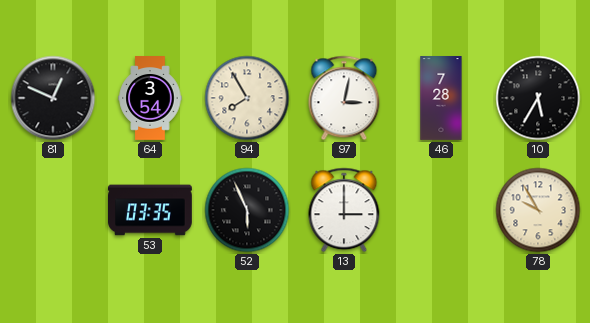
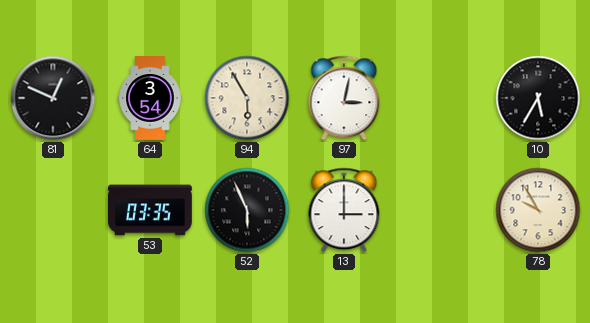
94: 7:55 -> 5:55 (247, 98)
46: 7:28 -> none (441, 98)
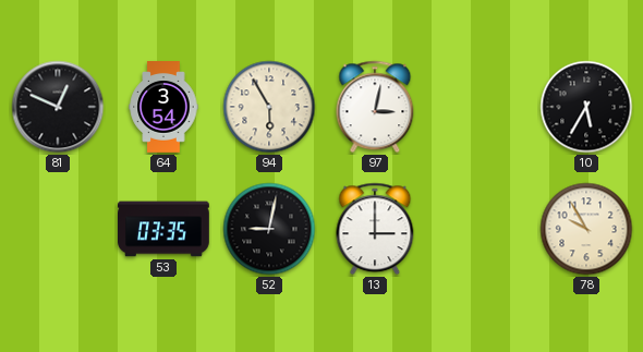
52: 5:56 -> 9:02 (269, 229)
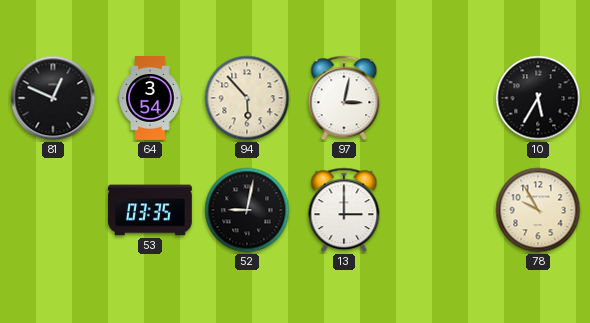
94: 5:55 -> 5:53 (247, 98)
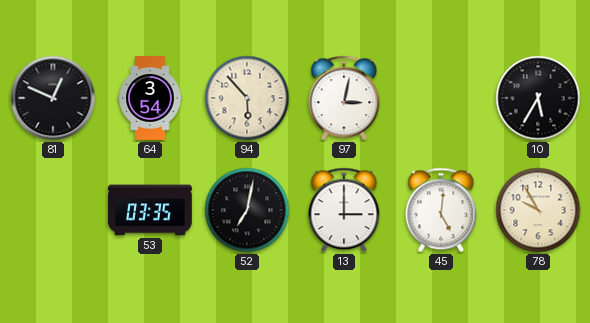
52: 9:02 -> 7:02 (247, 210)
45: none -> 5:01 (441, 210)
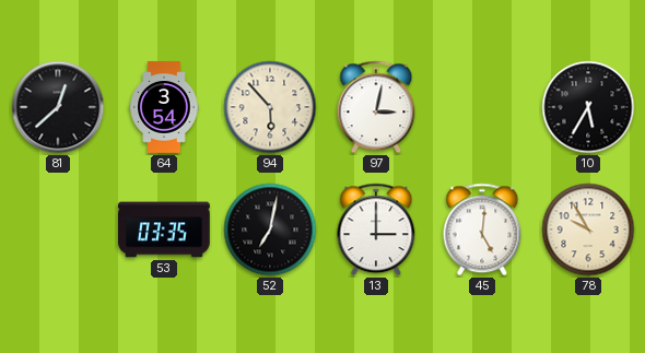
81: 12:49 -> 12:38 (58, 107)
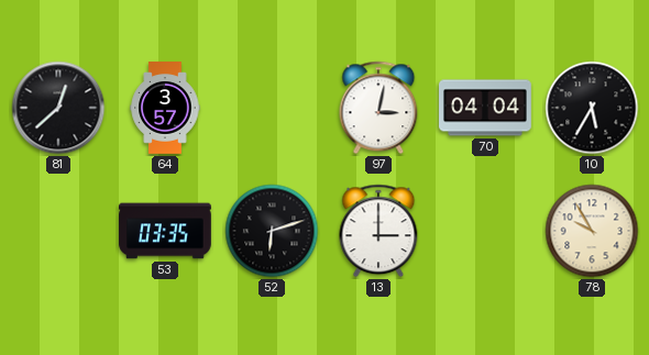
64: 3:54 -> 3:57 (165, 108)
94: 5:53 -> none (270, 107)
70: none -> 04:04 (485, 108)
52: 7:02 -> 6:12 (272, 231)
45: 5:01 -> none (482, 230)
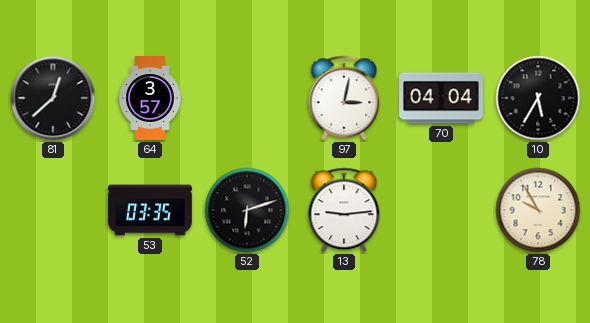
13: 3:00 -> 9:14 (344, 210)
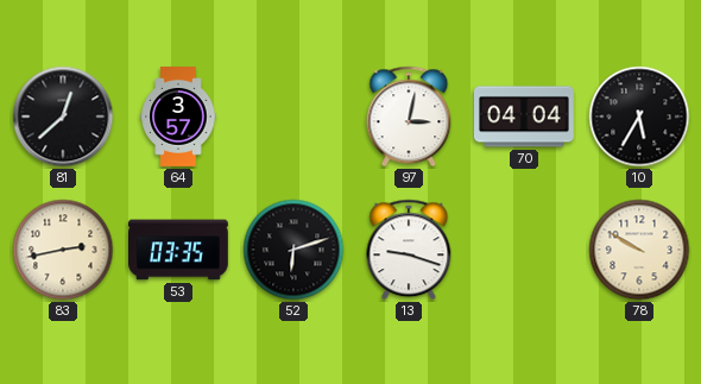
83: none -> 2:43 (63, 250)
13: 9:14 -> 9:18 (409, 250)
78: 9:55 -> 9:50 (639, 250)
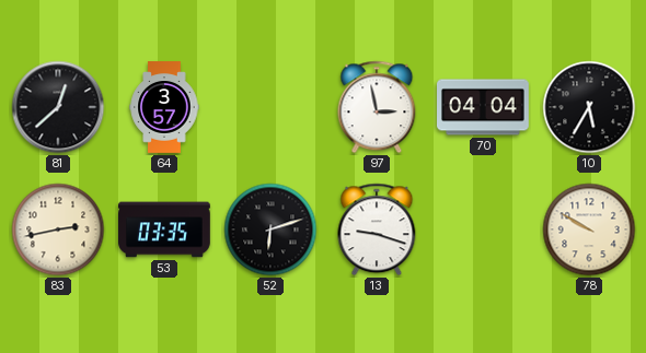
97: 3:02 -> 2:58 (377, 107)
